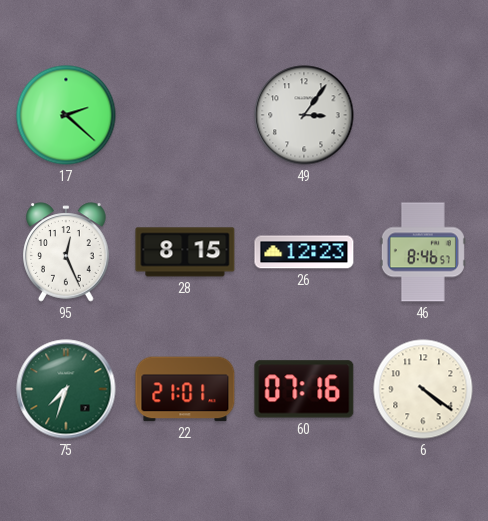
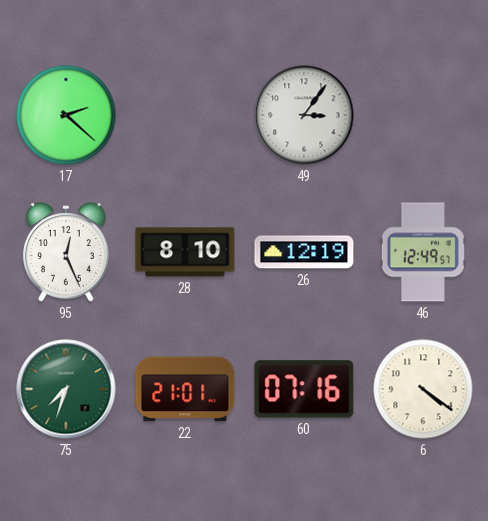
28: 8:15 -> 8:10 (185, 252)
26: 12:23 -> 12:19 (304, 252)
46: 8:46 -> 12:49 (423, 252)
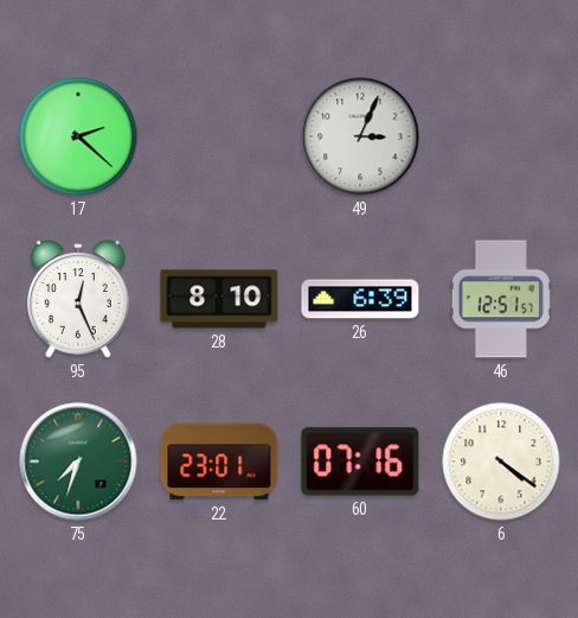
49: 3:06 -> 3:04 (360, 136)
26: 12:19 -> 6:39 (360, 299)
46: 12:49 -> 12:51 (501, 299)
22: 21:01 -> 23:01 (219, 461)
